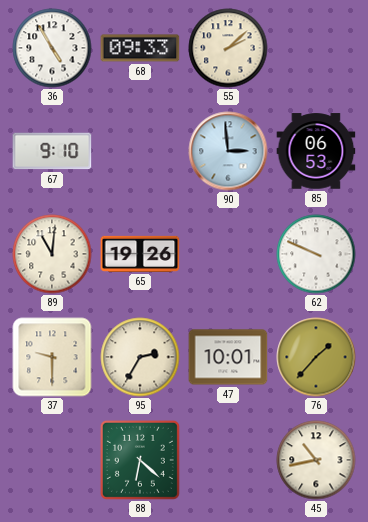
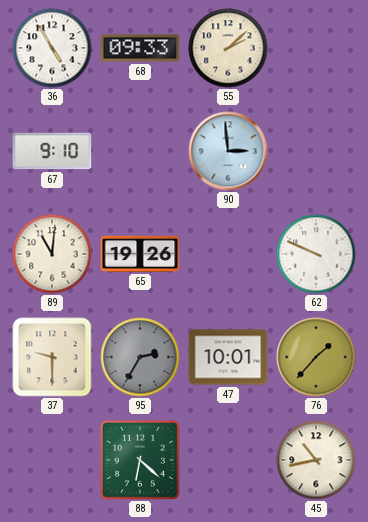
85: 06:53 -> none (316, 151)
95 dial: cream -> grey (140, 357)
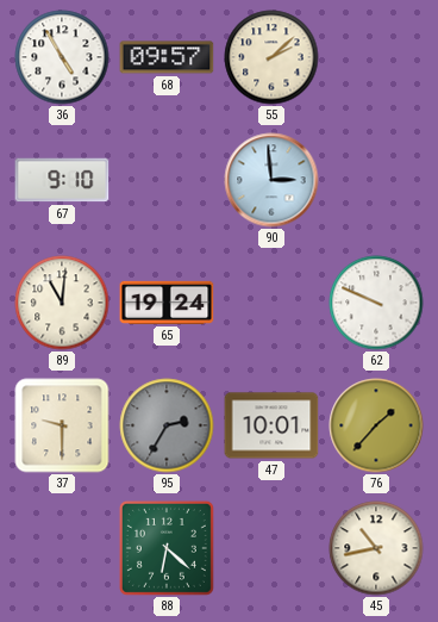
68: 09:33 -> 09:57 (167, 57)
65: 19:26 -> 19:24 (167, 303)
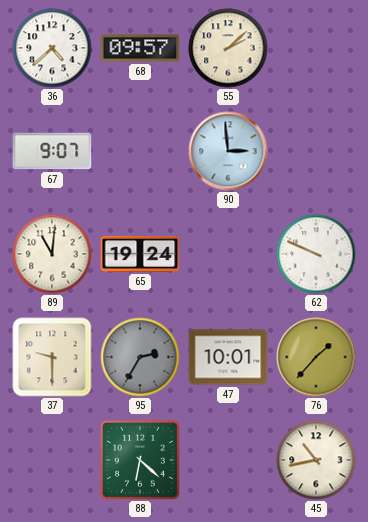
36: 4:55 -> 4:38 (52, 48)
67: 9:10 -> 9:07 (52, 151)
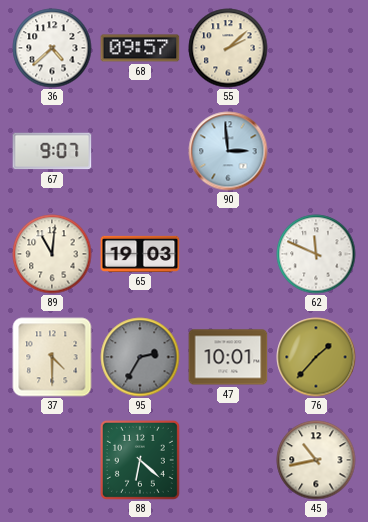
65: 19:24 -> 19:03 (140, 254)
62: 9:49 -> 11:49 (316, 254)
37: 9:30 -> 4:30 (52, 357)
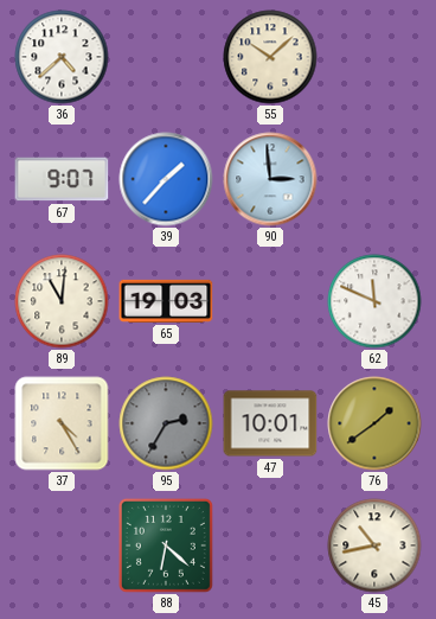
68: 09:57 -> none (140, 48)
55: 2:08 -> 10:08 (270, 57)
39: none -> 1:37 (166, 179)
37: 4:30 -> 4:25 (62, 423)
76: 1:37 -> 1:39 (374, 423)
